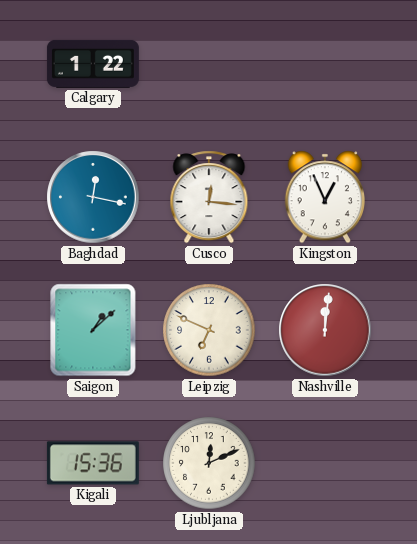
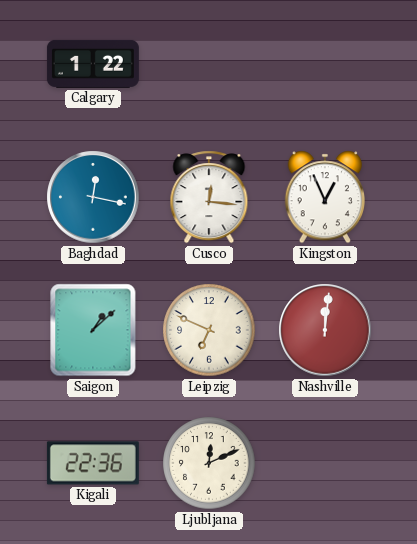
Kigali: 15:36 -> 22:36 (93, 463)
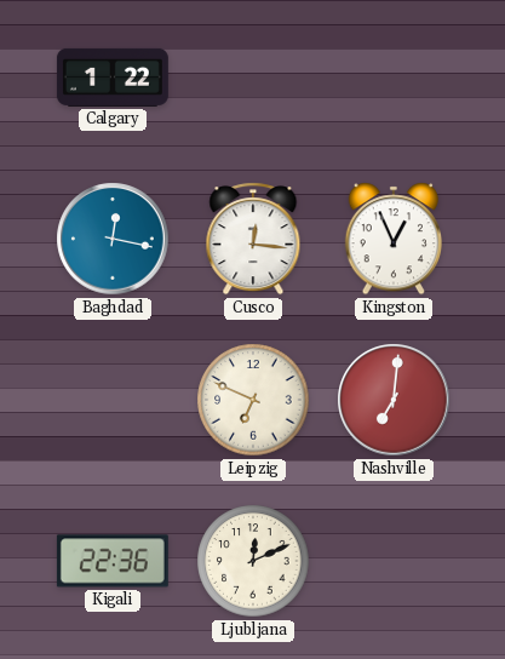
Saigon: 1:08 -> none (93, 330)
Nashville: 12:01 -> 7:01 (394, 400)
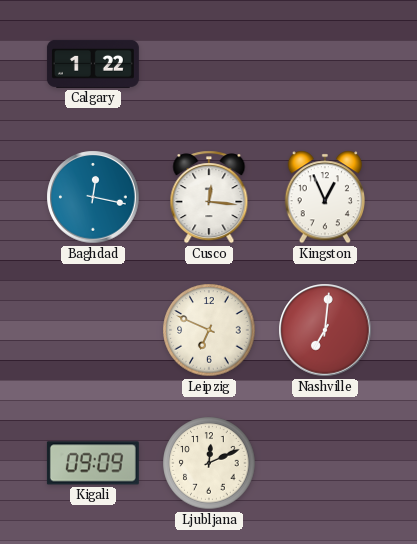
Kigali: 22:36 -> 09:09 (93, 463)
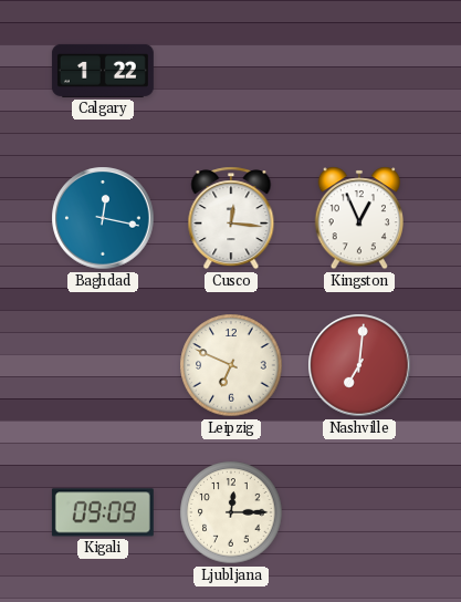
Ljubljana: 12:11 -> 12:15 (231, 512)
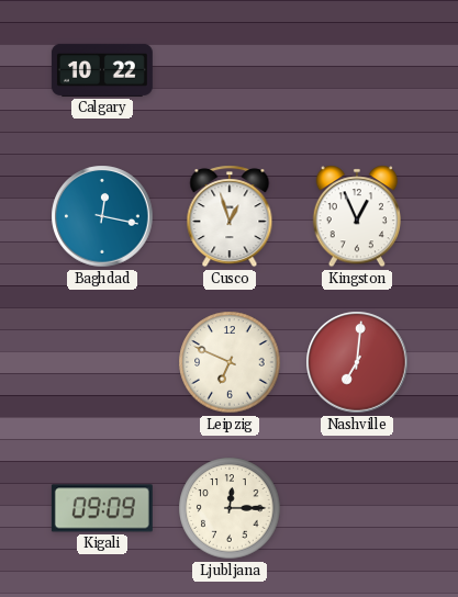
Calgary: 1:22 -> 10:22 (102, 70)
Cusco: 12:16 -> 12:57 (230, 216)
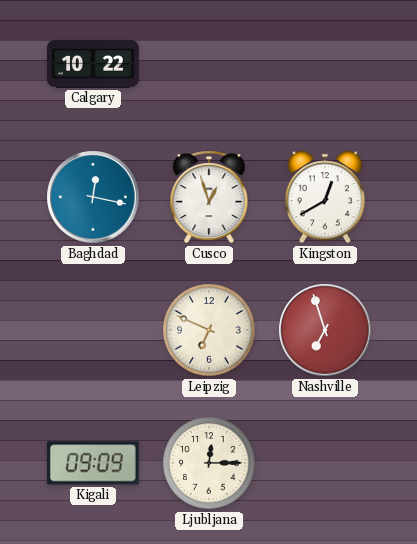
Kingston: 12:56 -> 12:40 (324, 197)
Nashville: 7:01 -> 6:57 (325, 330)
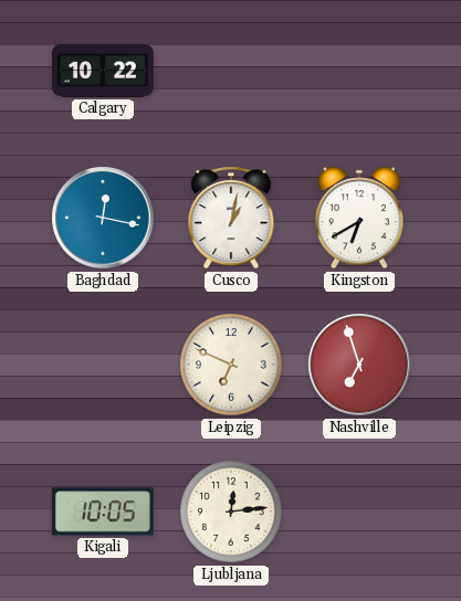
Cusco: 12:57 -> 1:02 (231, 218)
Kingston: 12:40 -> 6:40 (358, 218)
Kigali: 09:09 -> 10:05 (103, 512)
Ljubljana: 12:15 -> 12:14 (231, 512)
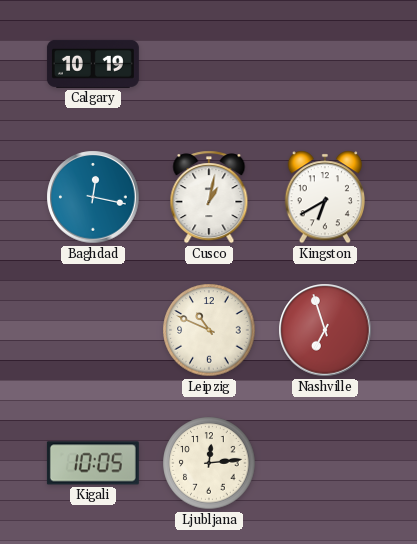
Calgary: 10:22 -> 10:19 (93, 64)
Leipzig: 6:49 -> 10:49 (209, 330)
